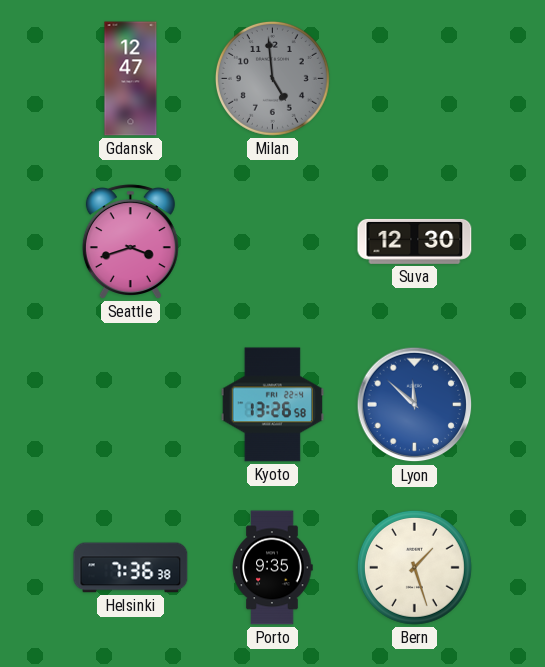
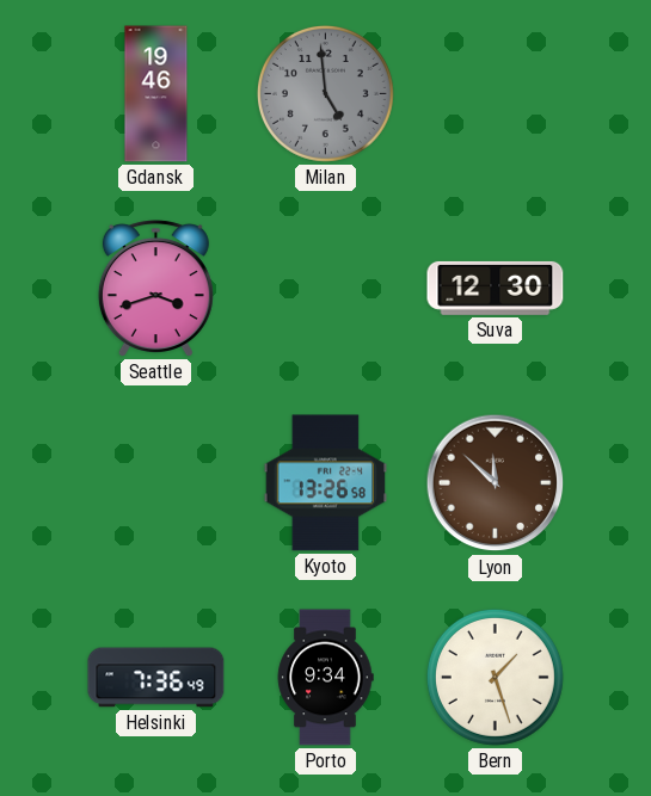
Gdansk: 12:47 -> 19:46 (156, 94)
Lyon dial: blue -> brown (496, 483)
Helsinki: 7:36:38 -> 7:36:49 (156, 678)
Porto: 9:35 -> 9:34 (325, 678)
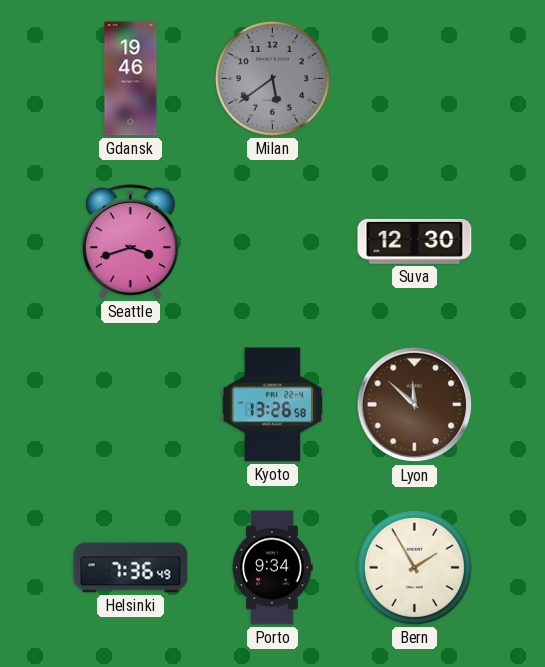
Milan: 4:59 -> 5:39 (272, 78)
Bern: 1:27 -> 1:55 (414, 567)
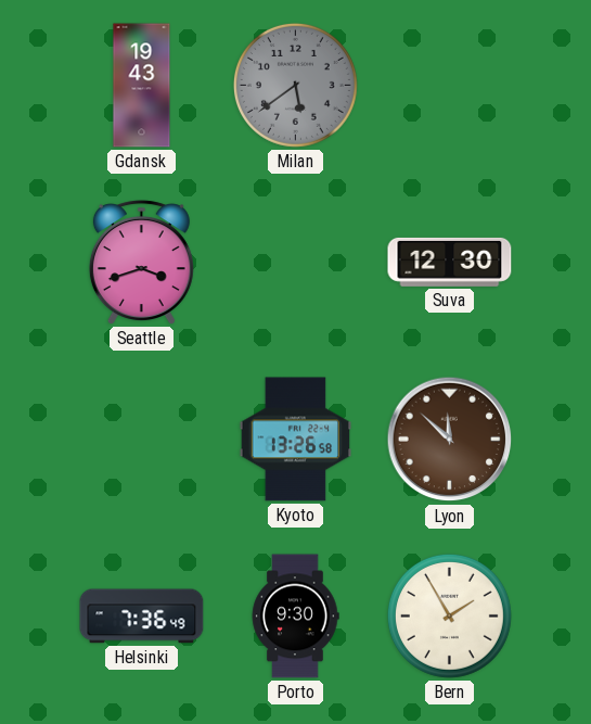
Gdansk: 19:46 -> 19:43 (142, 86)
Porto: 9:34 -> 9:30 (295, 617)
